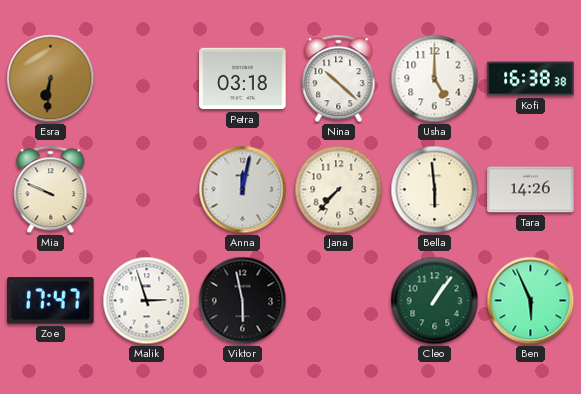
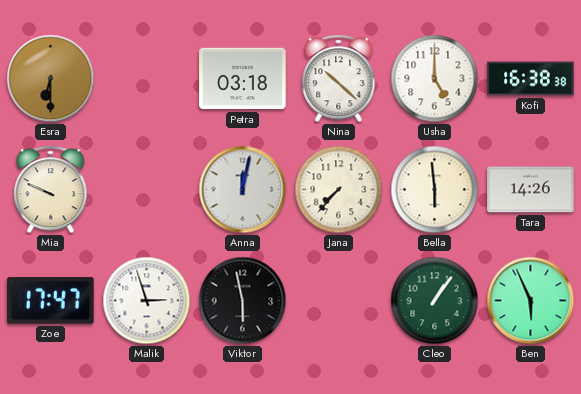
Esra: 6:31 -> 6:30 (51, 79)
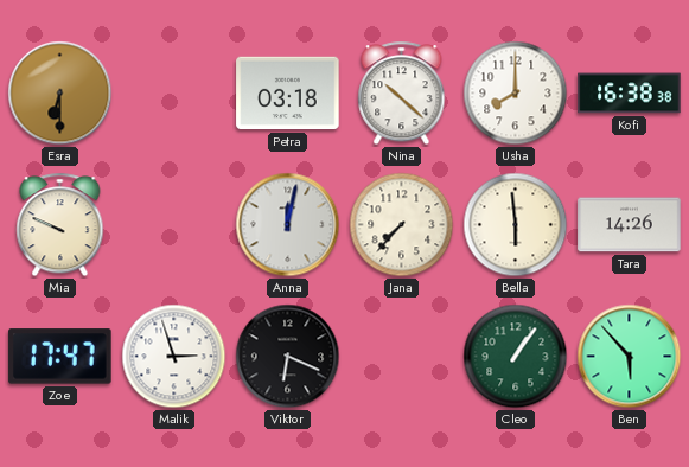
Usha: 5:00 -> 8:00 (516, 94)
Viktor: 5:58 -> 6:19 (288, 357)
Ben: 5:56 -> 5:53 (630, 357)
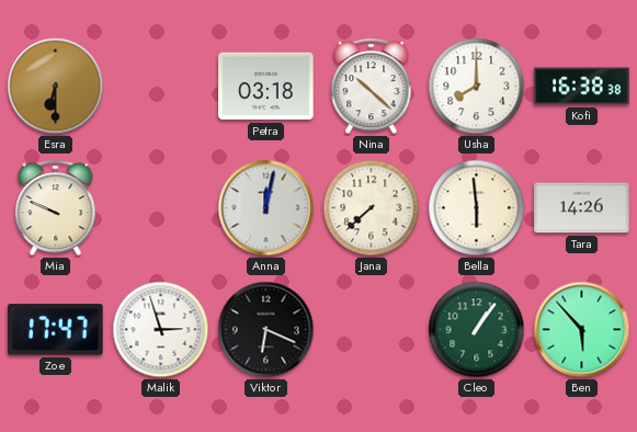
Jana: 7:37 -> 7:38 (372, 208)
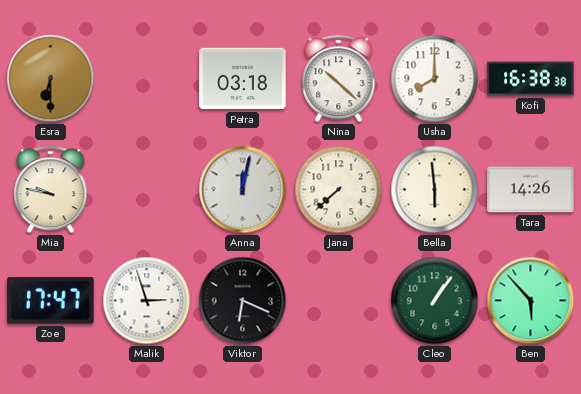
Mia: 9:49 -> 9:47 (51, 190)
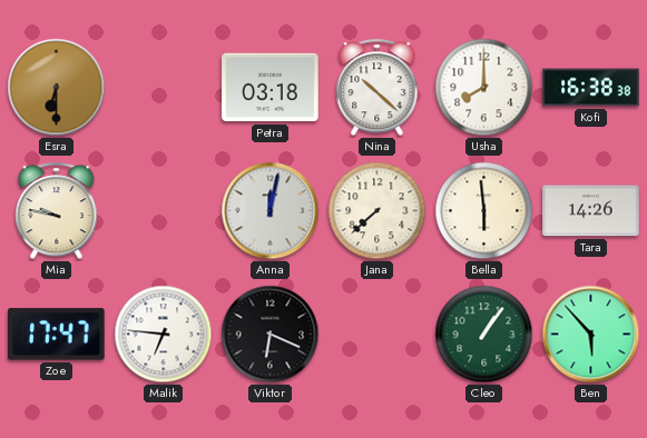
Malik: 2:57 -> 6:46 (164, 335)
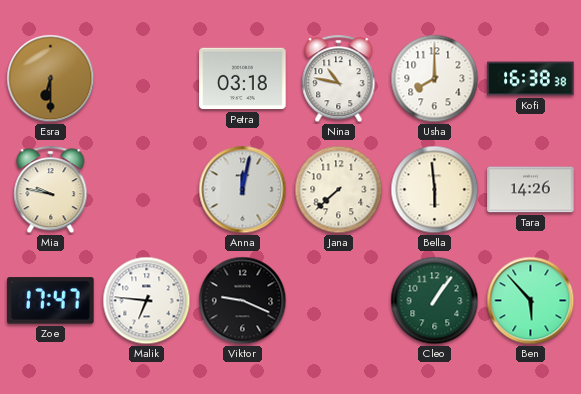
Nina: 10:22 -> 10:47 (339, 79)
Viktor: 6:19 -> 9:19 (243, 301)
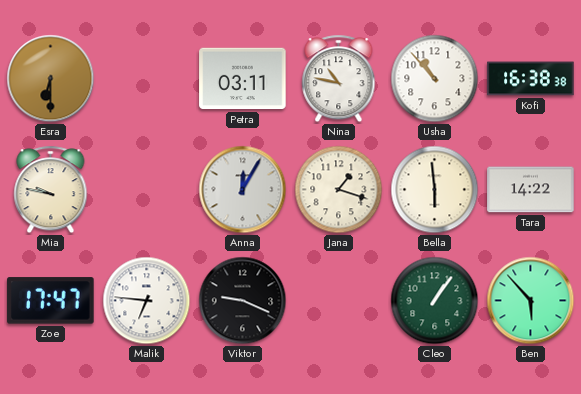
Petra: 03:18 -> 03:11 (243, 79)
Usha: 8:00 -> 10:53 (435, 79)
Anna: 12:02 -> 12:05 (243, 190)
Jana: 7:38 -> 1:18 (339, 190)
Tara: 14:26 -> 14:22 (531, 190)
